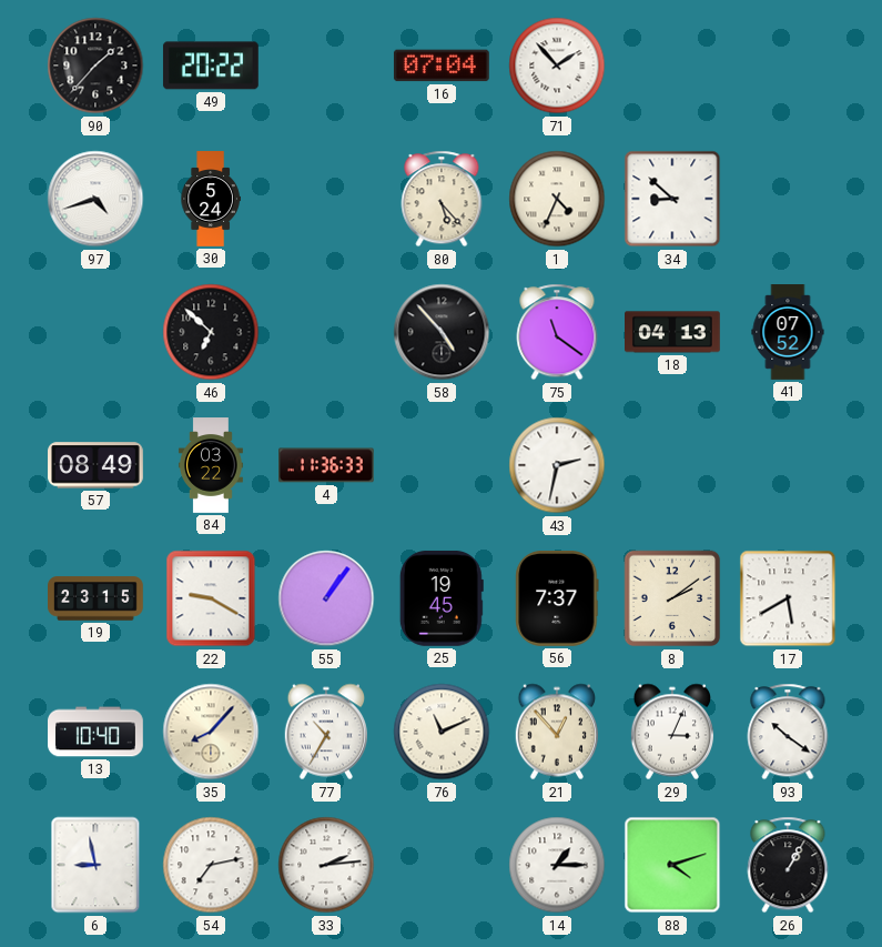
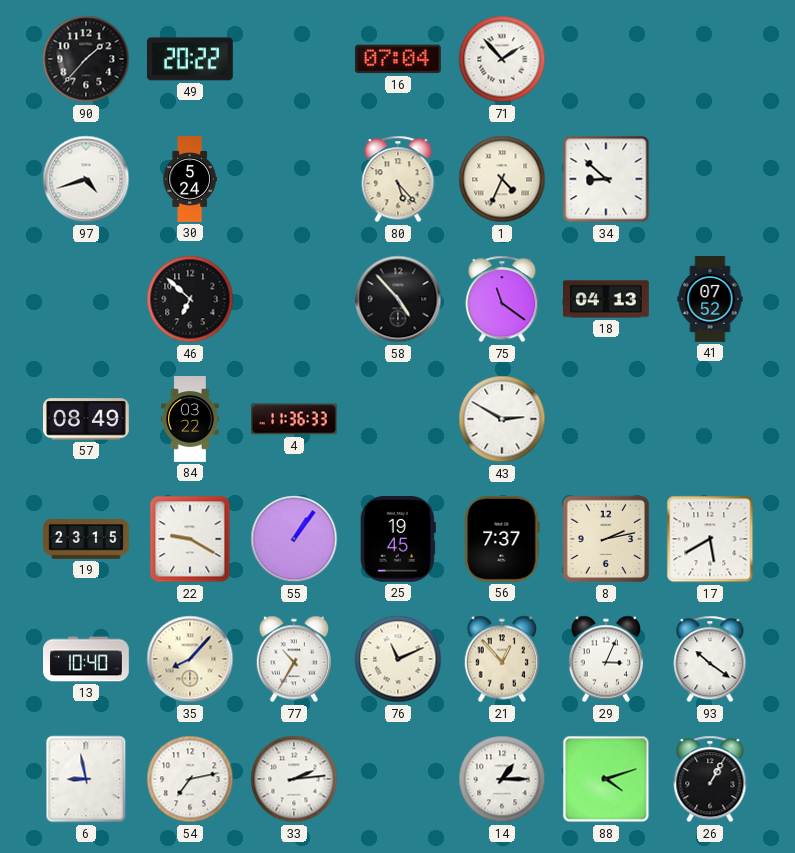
43: 2:32 -> 2:50 (502, 419)
8: 2:09 -> 2:13 (606, 539)
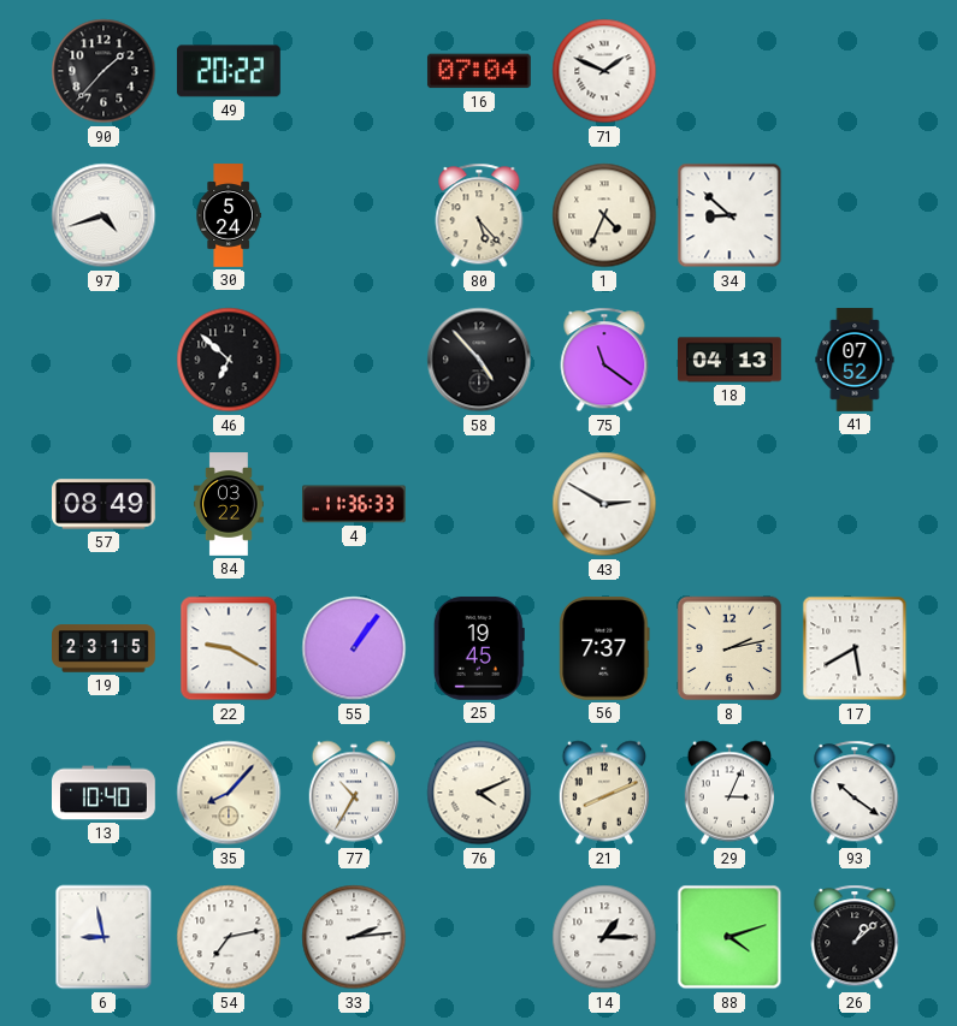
71: 1:53 -> 1:49 (604, 71)
76: 11:11 -> 4:11 (479, 793)
21: 12:53 -> 8:11 (604, 793)
26: 1:05 -> 1:08 (855, 937)
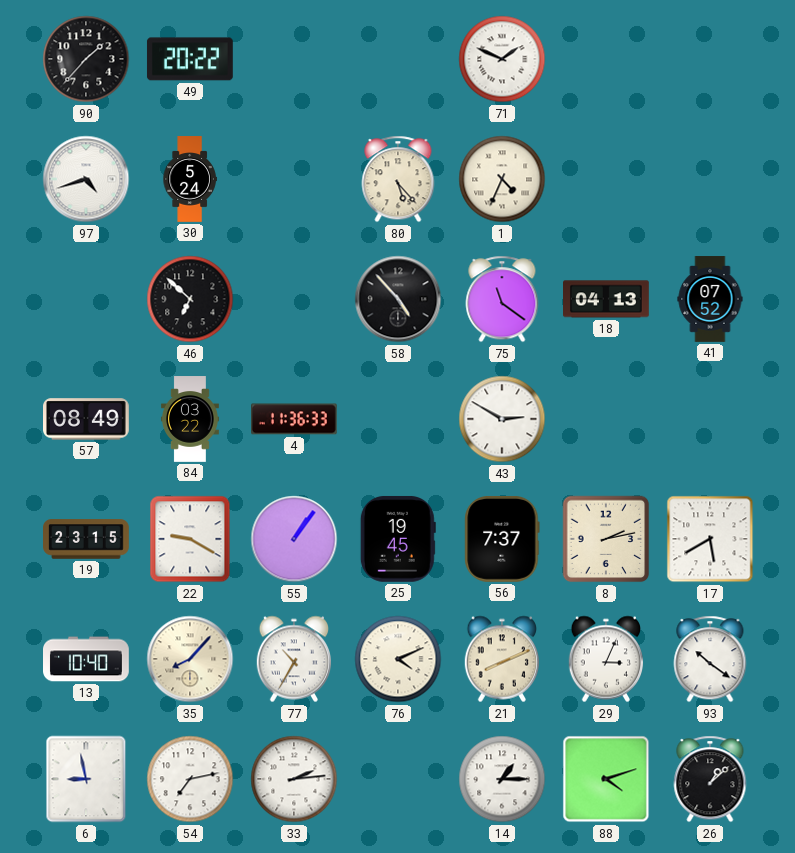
16: 07:04 -> none (479, 71)
34: 8:52 -> none (729, 215)
